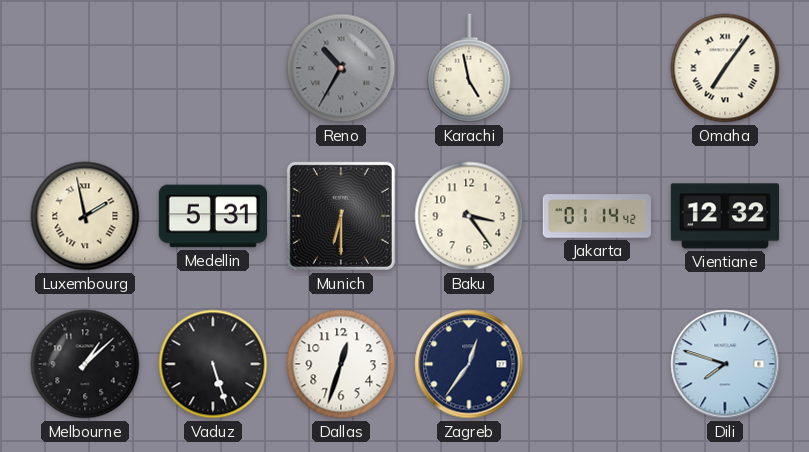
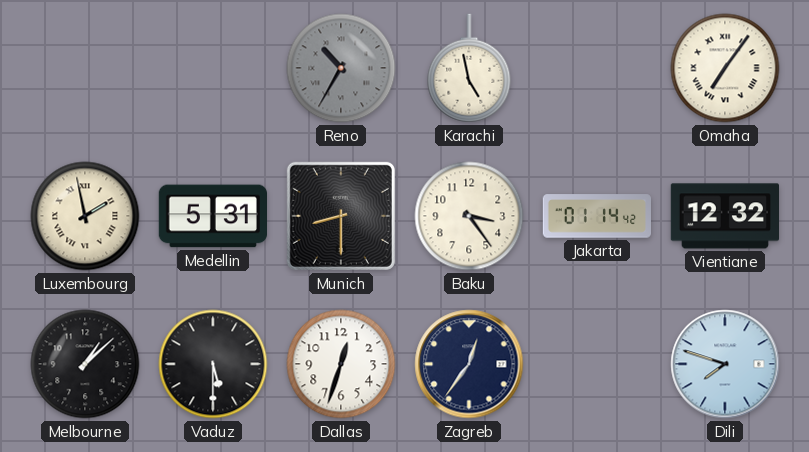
Munich: 6:30 -> 8:30 (341, 216)
Vaduz: 5:27 -> 5:30 (213, 364)
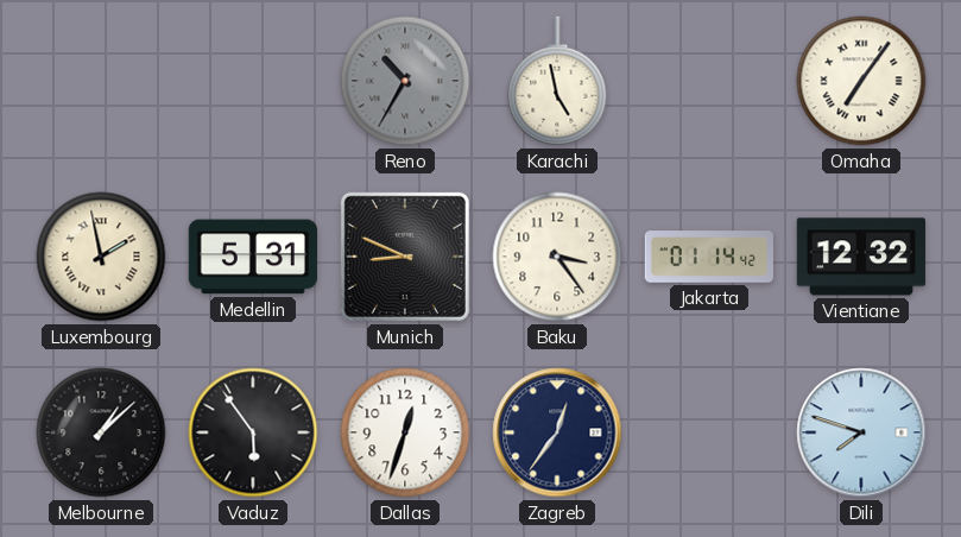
Munich: 8:30 -> 8:49 (405, 257)
Vaduz: 5:30 -> 5:54 (253, 432)
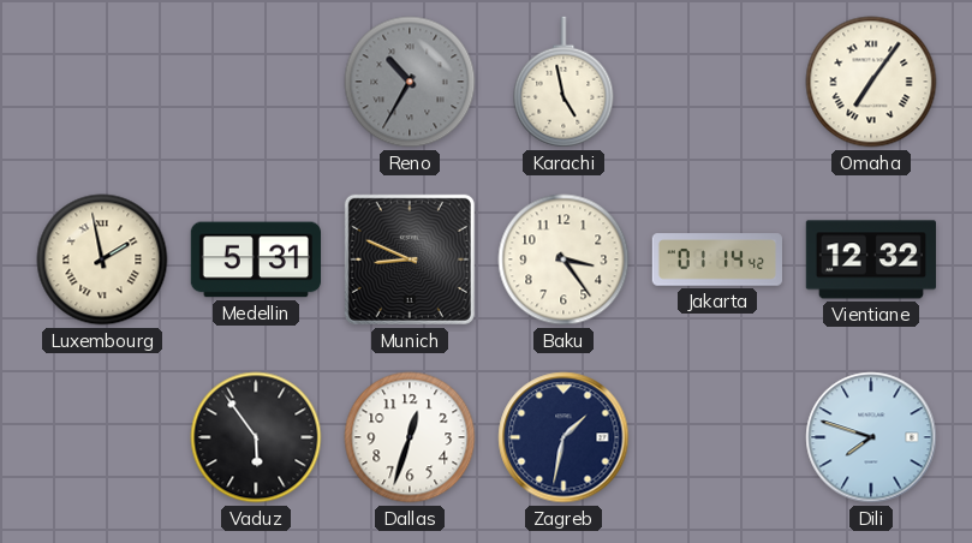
Melbourne: 1:08 -> none (101, 432)
Zagreb: 12:36 -> 1:32 (563, 437)
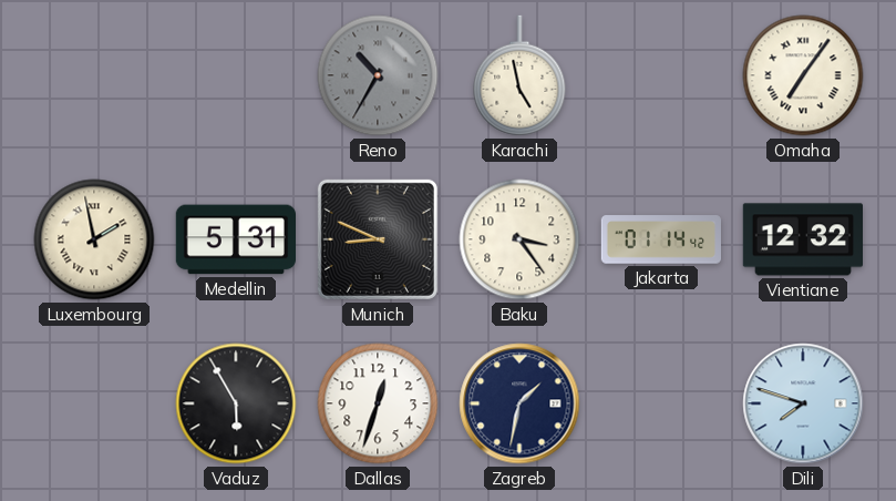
Vaduz: 5:54 -> 5:55 (236, 403)
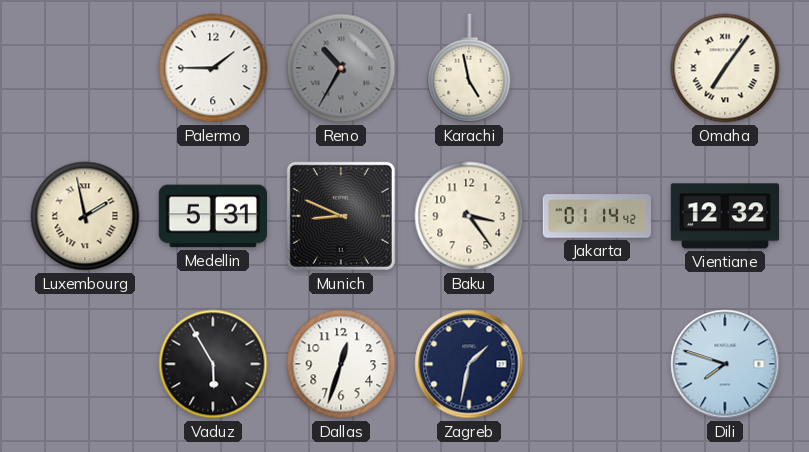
Palermo: none -> 1:45 (213, 68)
